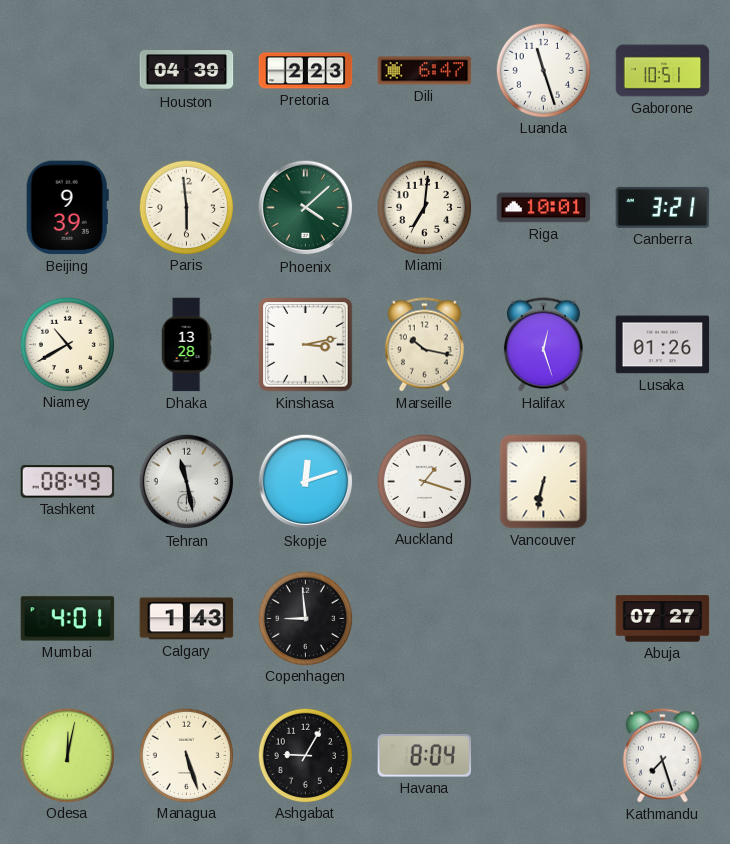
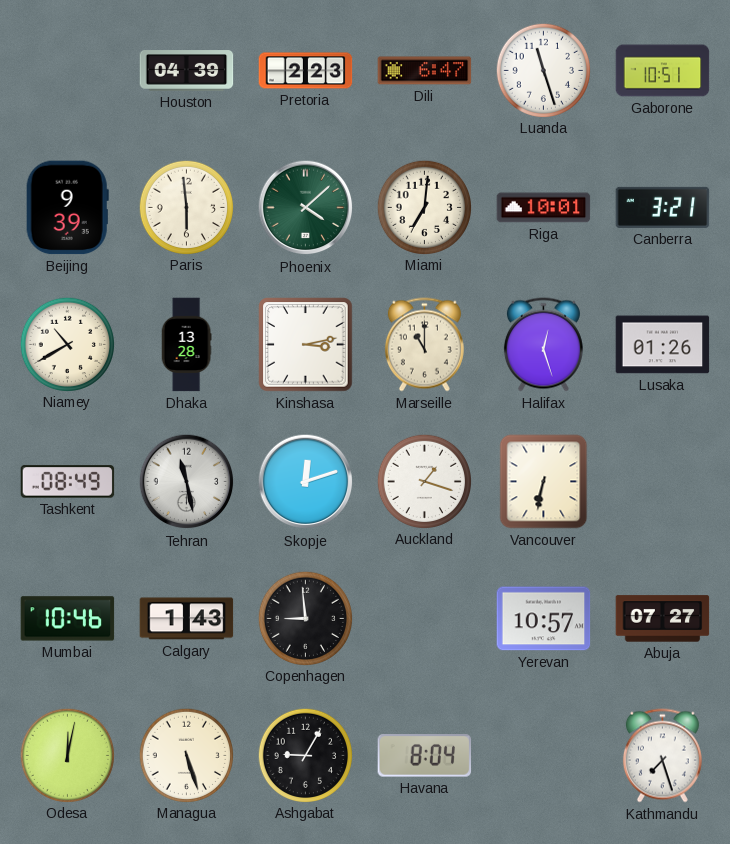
Marseille: 10:17 -> 11:00 (424, 345)
Mumbai: 4:01 -> 10:46 (68, 619)
Yerevan: none -> 10:57 (544, 619)
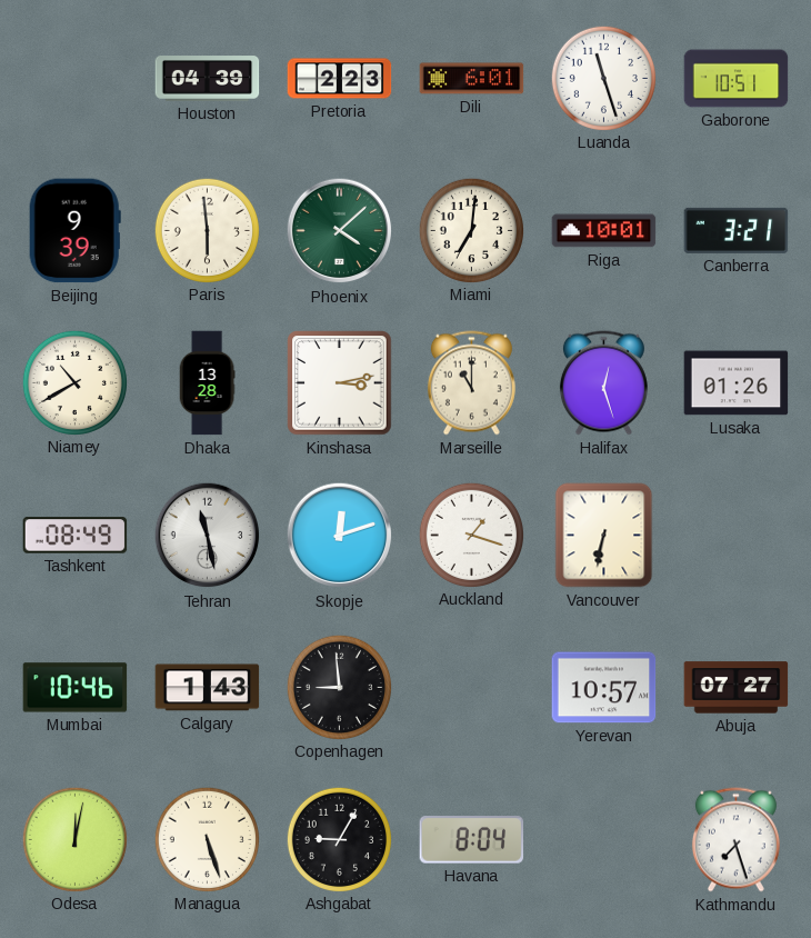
Dili: 6:47 -> 6:01 (472, 79)
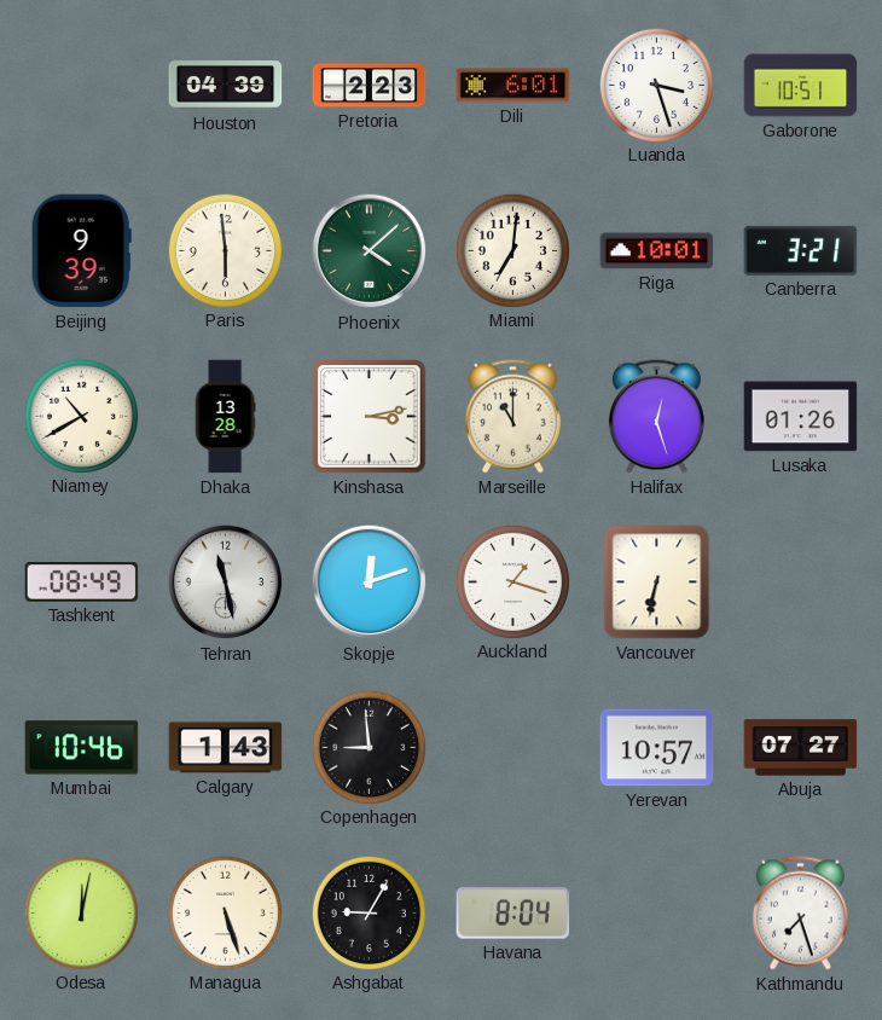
Luanda: 11:27 -> 3:27 (656, 85)
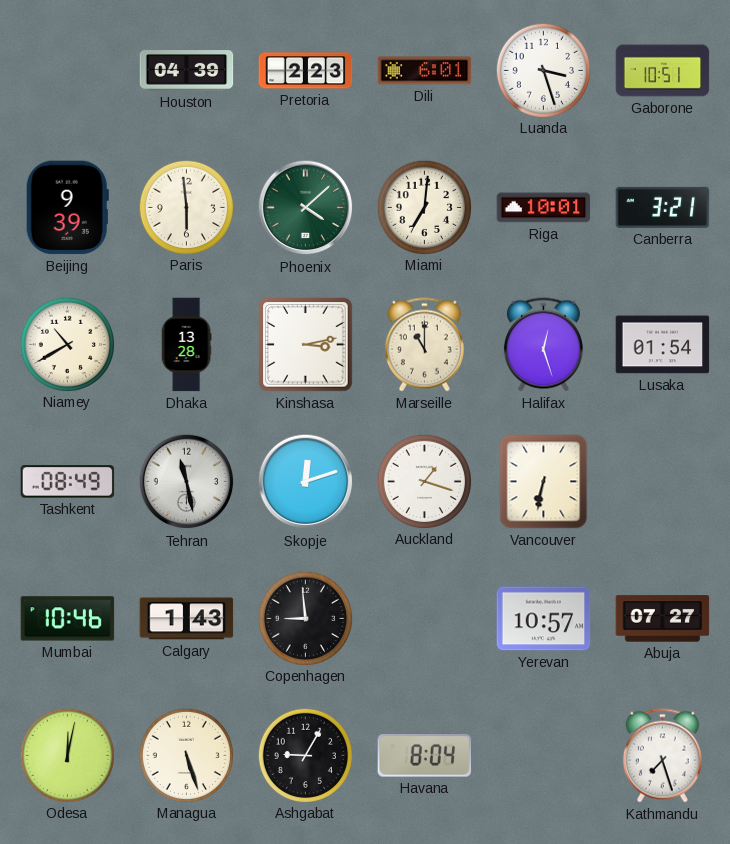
Lusaka: 01:26 -> 01:54 (663, 345)
